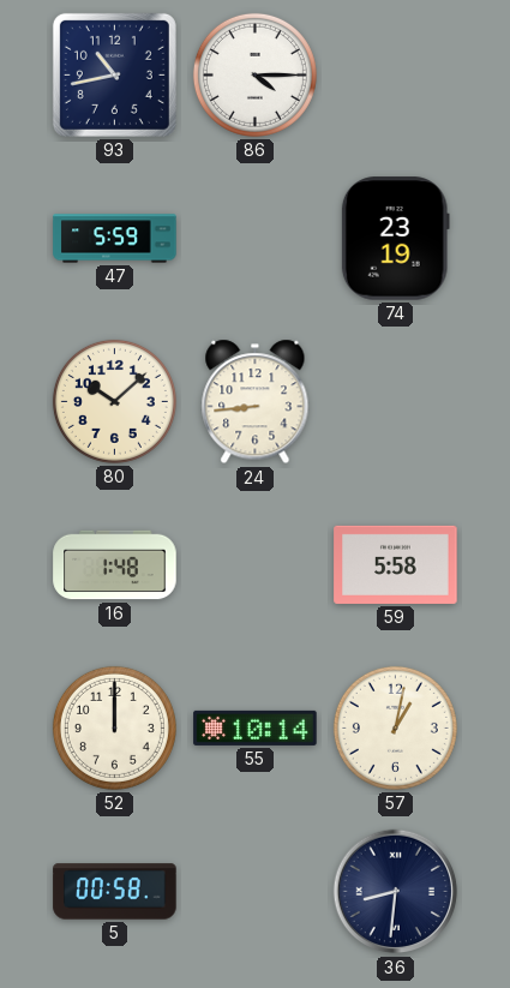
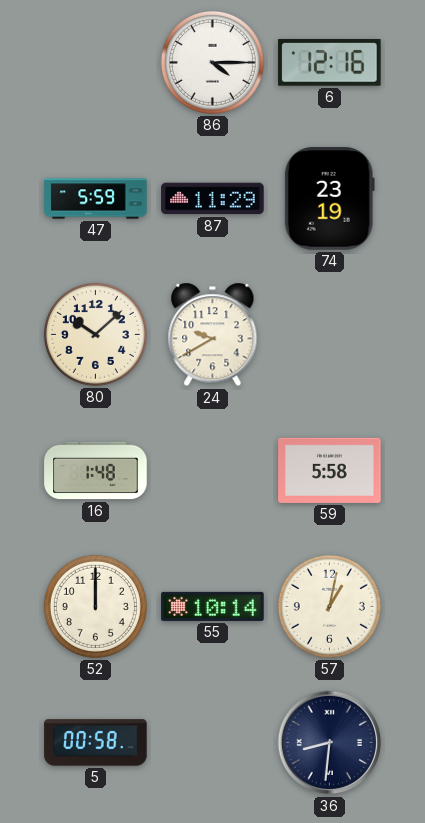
93: 10:43 -> none (114, 74)
6: none -> 12:16 (330, 63)
87: none -> 11:29 (213, 199)
24: 8:44 -> 9:40 (213, 335)
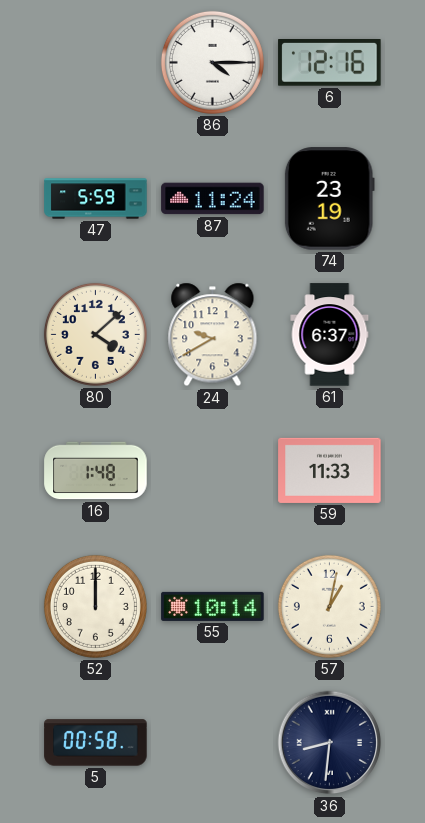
87: 11:29 -> 11:24 (213, 199)
80: 10:08 -> 4:08 (95, 334)
61: none -> 6:37 (330, 335)
59: 5:58 -> 11:33 (330, 470)
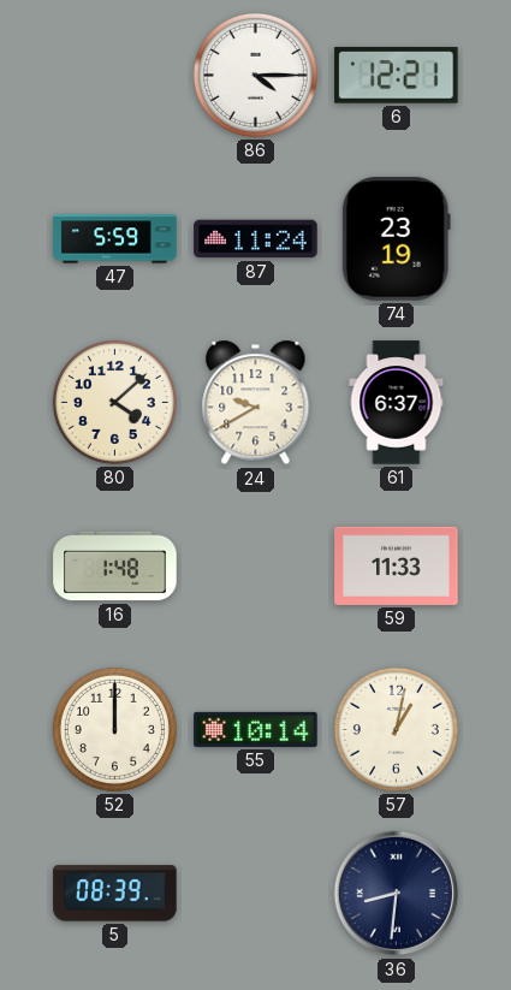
6: 12:16 -> 12:21 (397, 76)
5: 00:58 -> 08:39 (115, 894)
